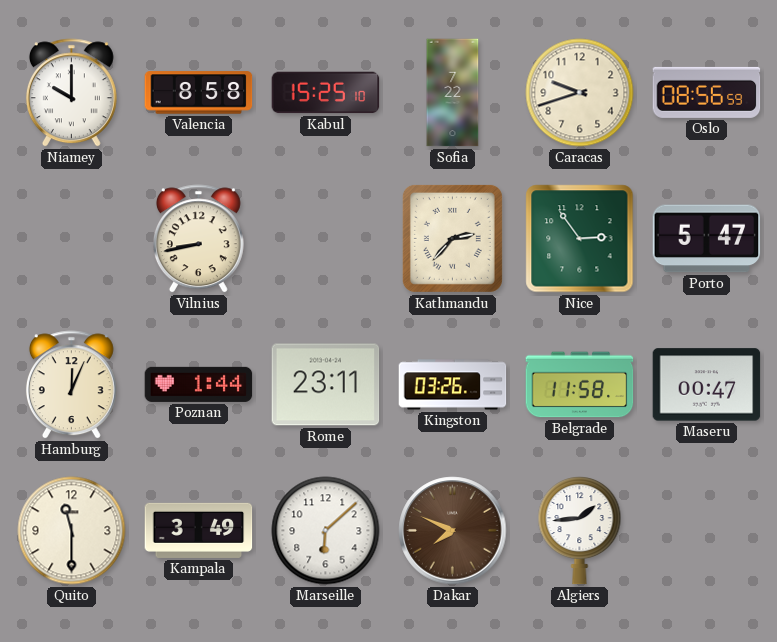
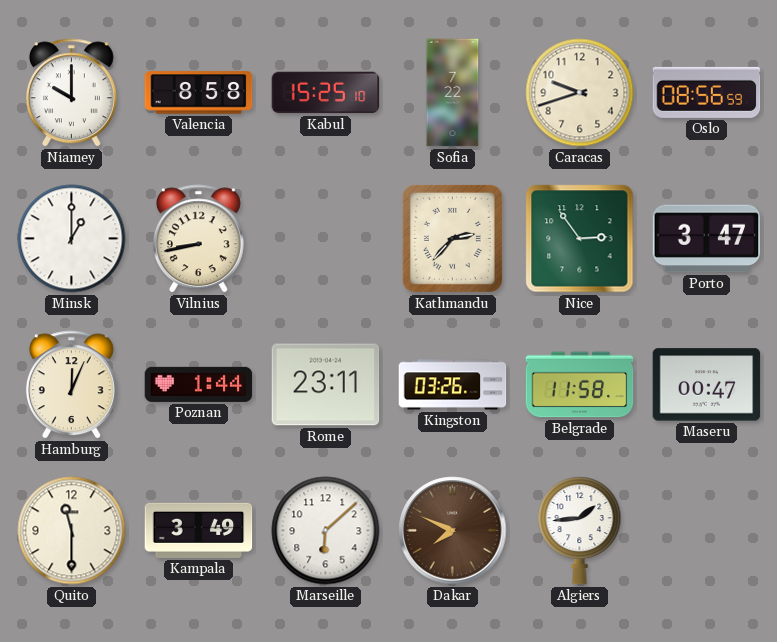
Minsk: none -> 1:00 (72, 239)
Porto: 5:47 -> 3:47 (707, 239)
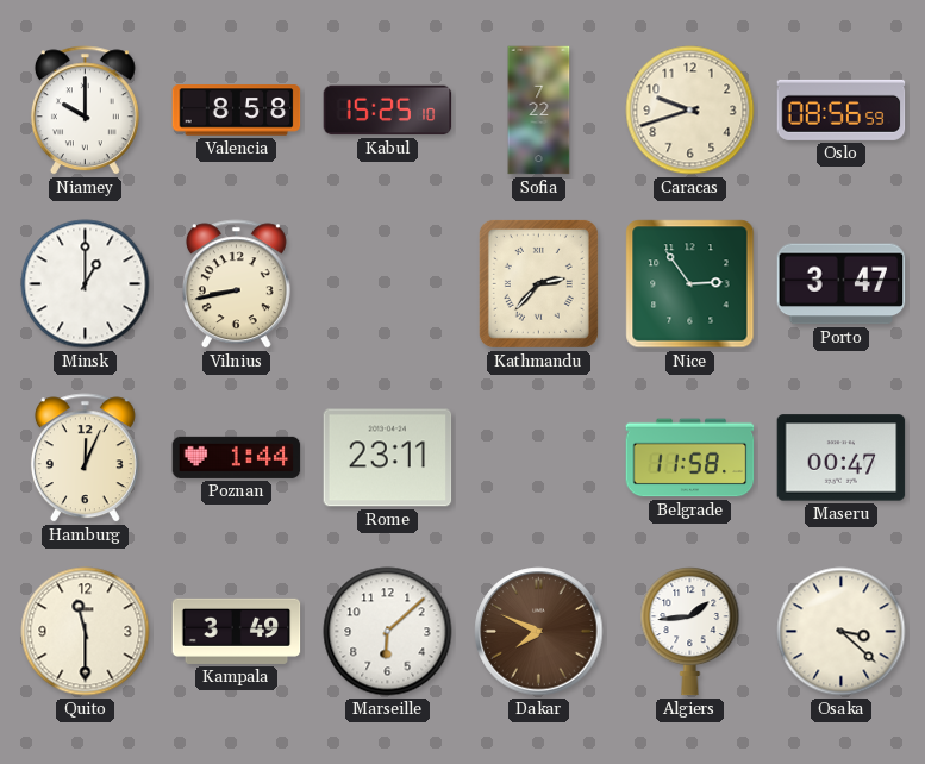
Kingston: 03:26 -> none (453, 385)
Osaka: none -> 3:22 (842, 632)
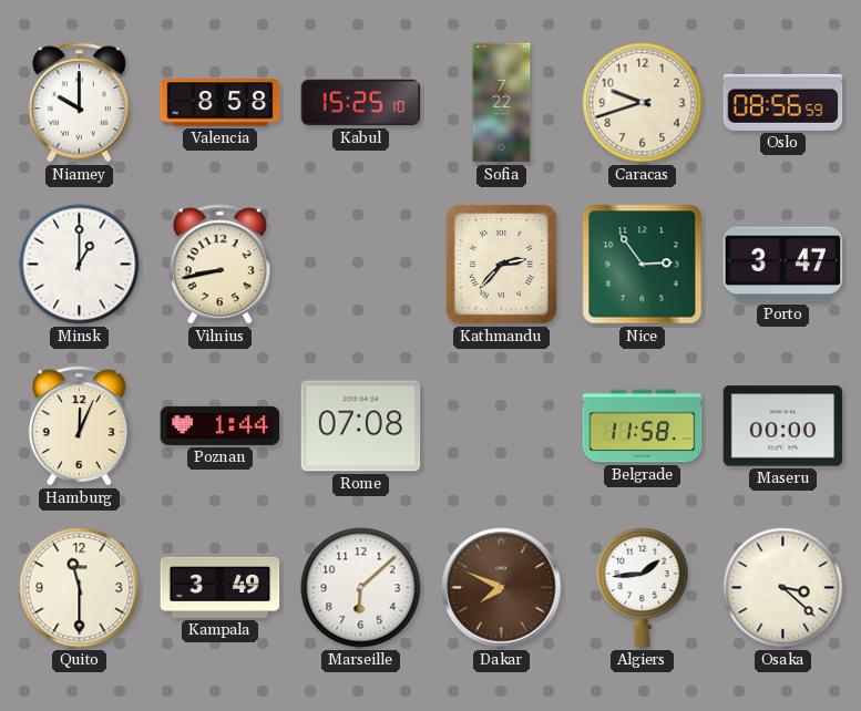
Rome: 23:11 -> 07:08 (361, 426)
Maseru: 00:47 -> 00:00 (783, 426)
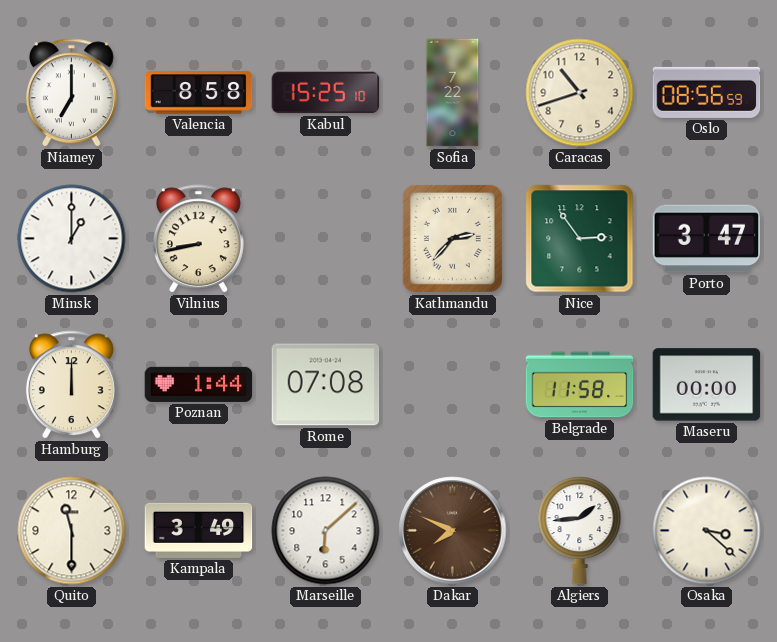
Niamey: 10:00 -> 7:00 (71, 93)
Caracas: 9:42 -> 10:42 (580, 93)
Hamburg: 12:04 -> 12:00 (71, 385)
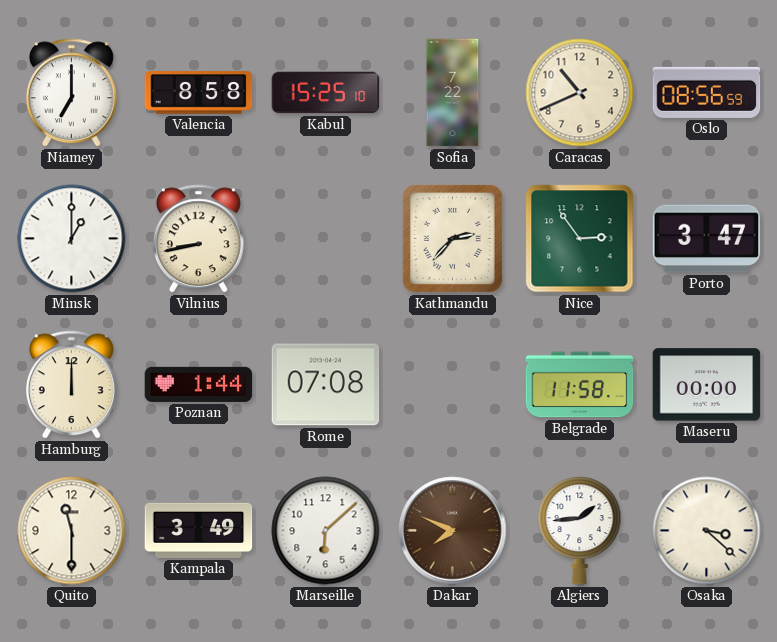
Caracas: 10:42 -> 10:41 (580, 93)
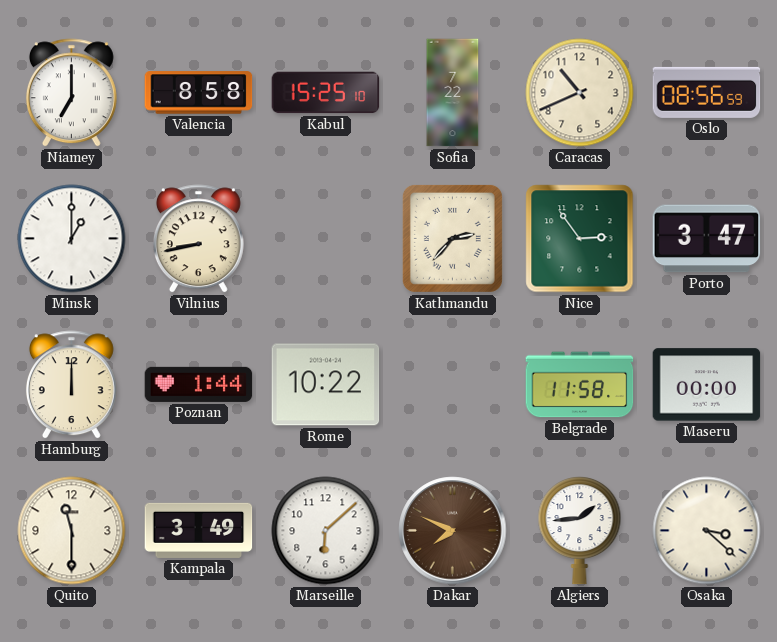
Rome: 07:08 -> 10:22 (326, 385)
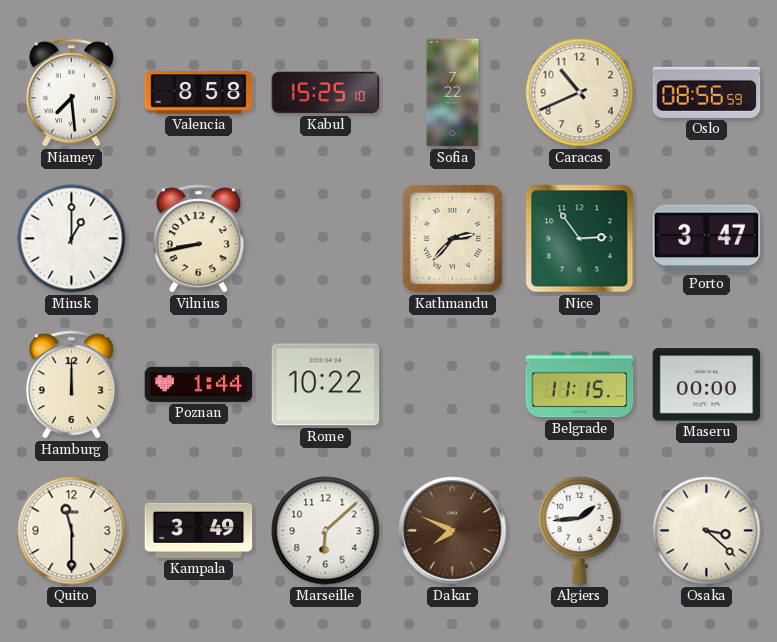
Niamey: 7:00 -> 7:29 (71, 93)
Belgrade: 11:58 -> 11:15 (580, 385)
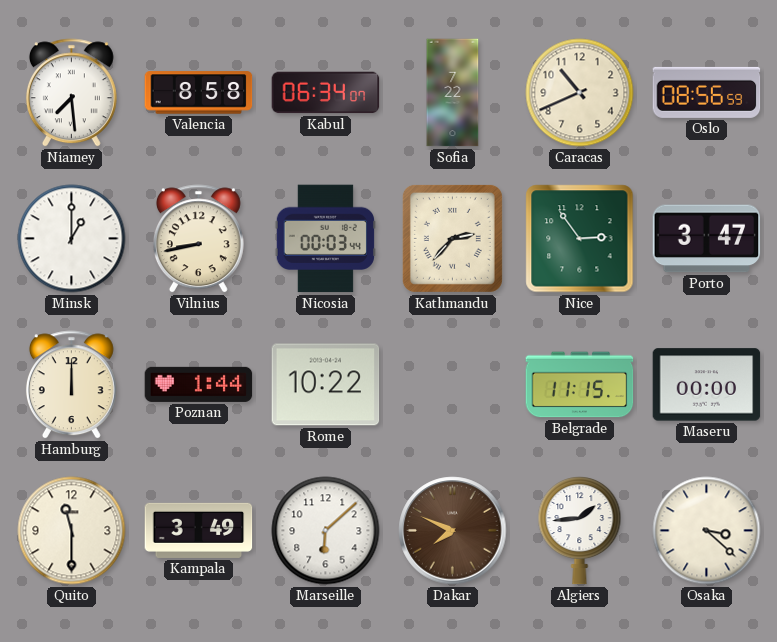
Kabul: 15:25 -> 06:34 (326, 93)
Nicosia: none -> 00:03 (325, 239)
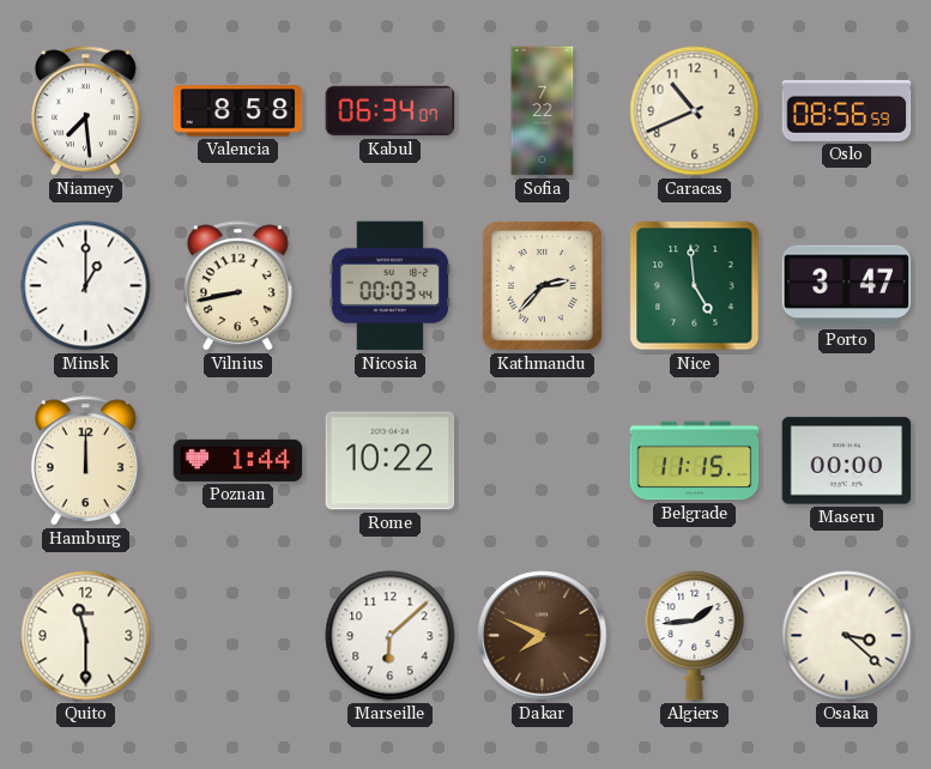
Nice: 2:54 -> 4:59 (695, 286)
Kampala: 3:49 -> none (199, 530)
